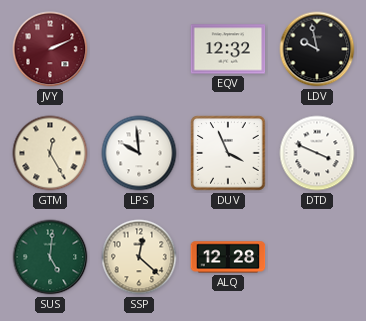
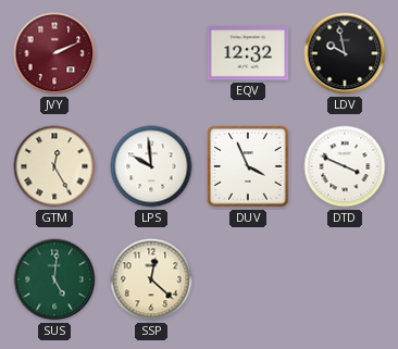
ALQ: 12:28 -> none (228, 257)
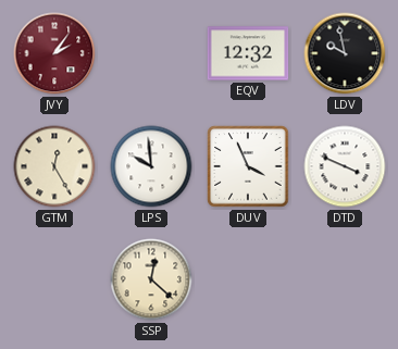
JVY: 2:11 -> 2:06 (54, 53)
SUS: 5:01 -> none (54, 279)
